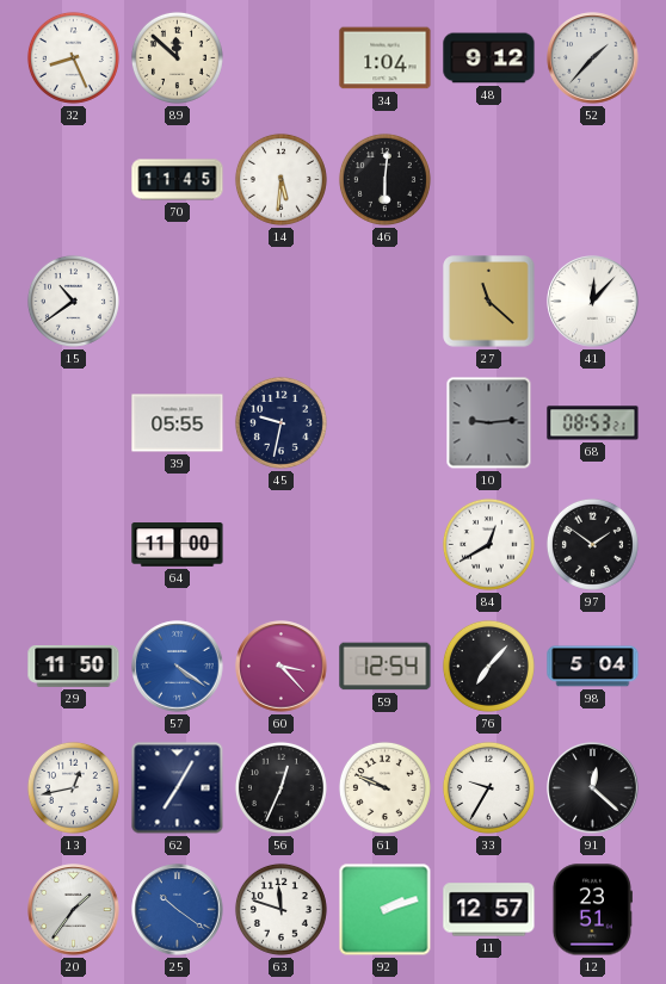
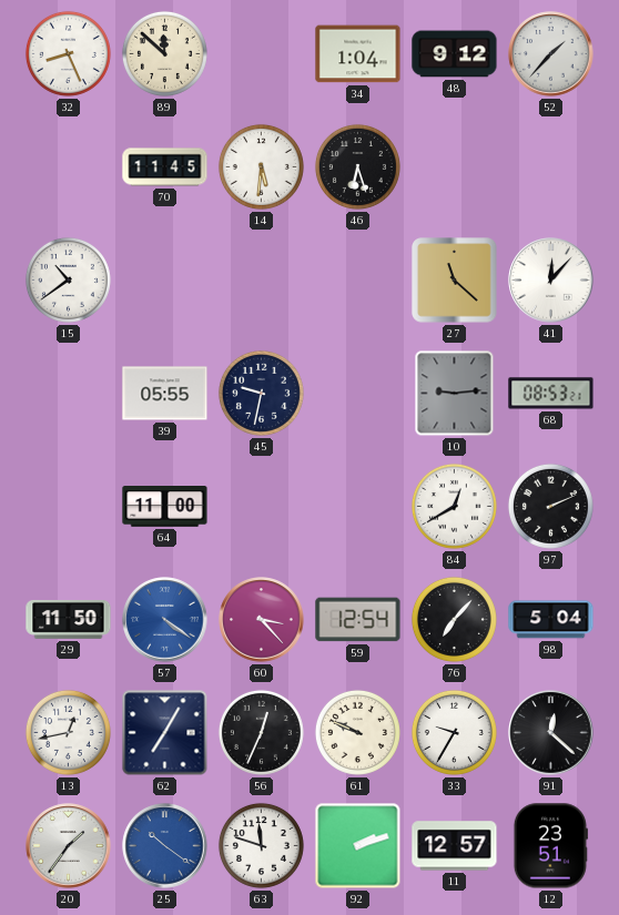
46: 6:01 -> 6:27 (357, 166)
97: 1:51 -> 2:11 (550, 506)
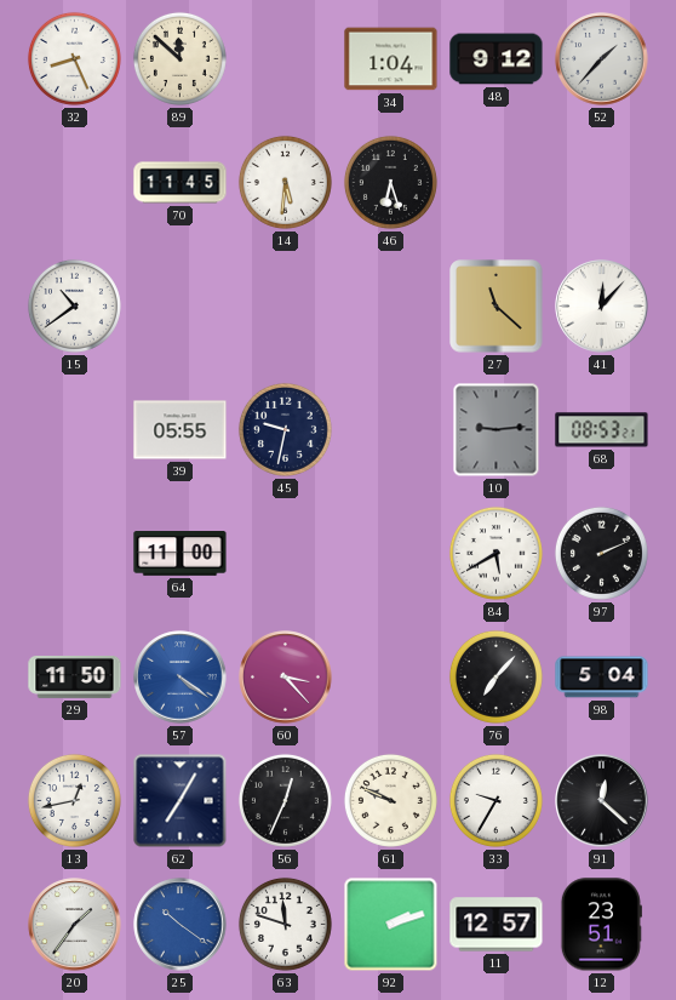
84: 12:40 -> 5:40 (495, 553)
59: 12:54 -> none (358, 620)
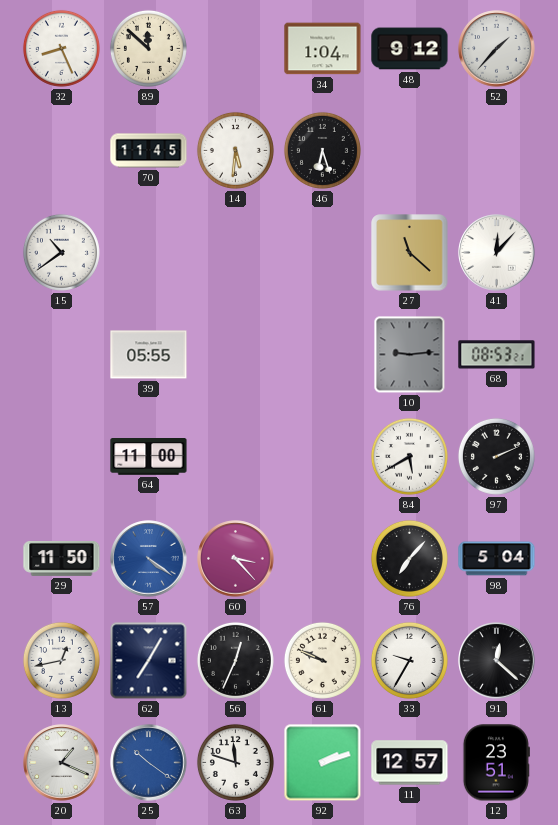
45: 9:32 -> none (285, 429)
20: 1:36 -> 1:19 (62, 763)
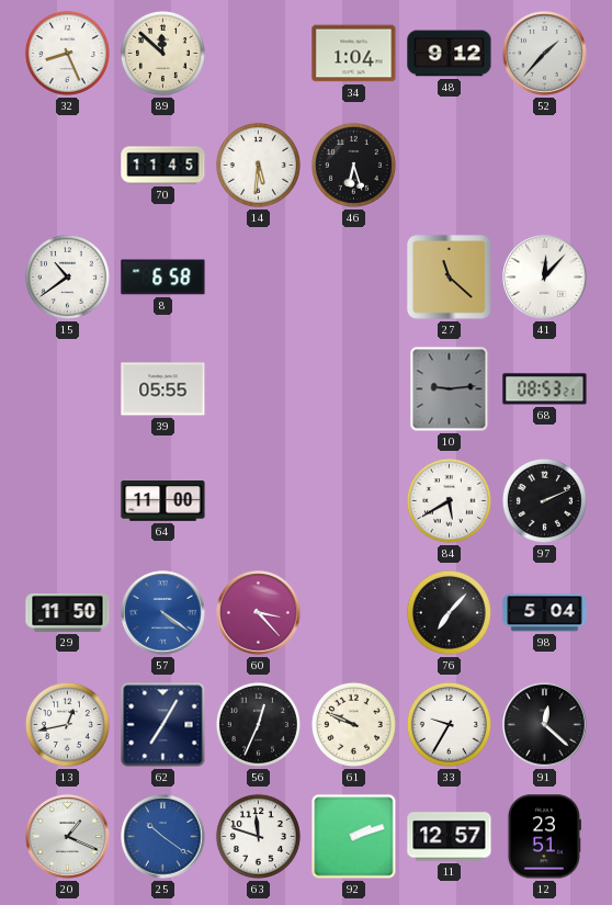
8: none -> 6:58 (163, 278)
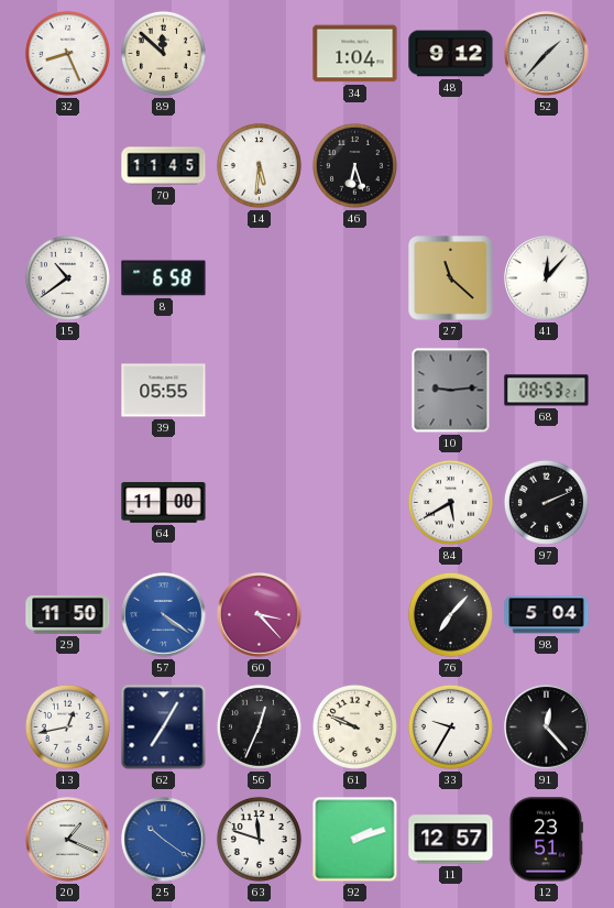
91: 12:22 -> 12:23 (547, 728)
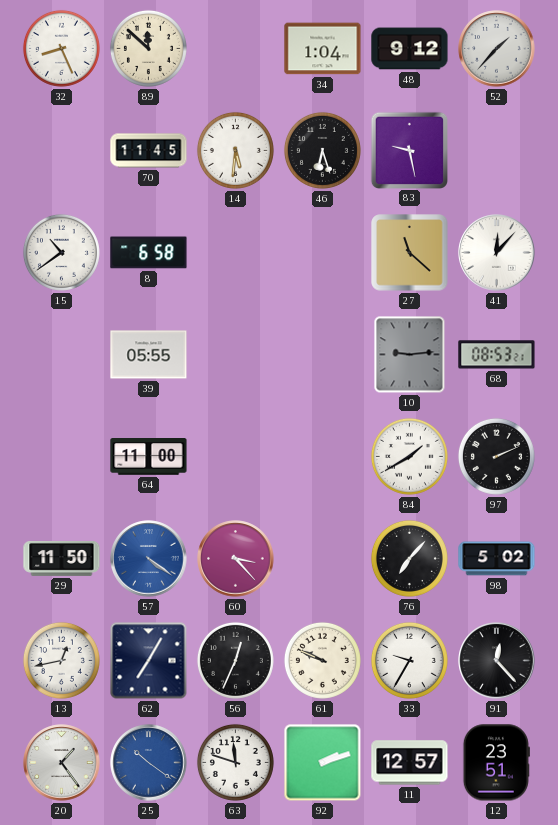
83: none -> 9:28 (409, 150)
84: 5:40 -> 1:40 (409, 456)
98: 5:04 -> 5:02 (497, 559)
20: 1:19 -> 1:24 (62, 763)
